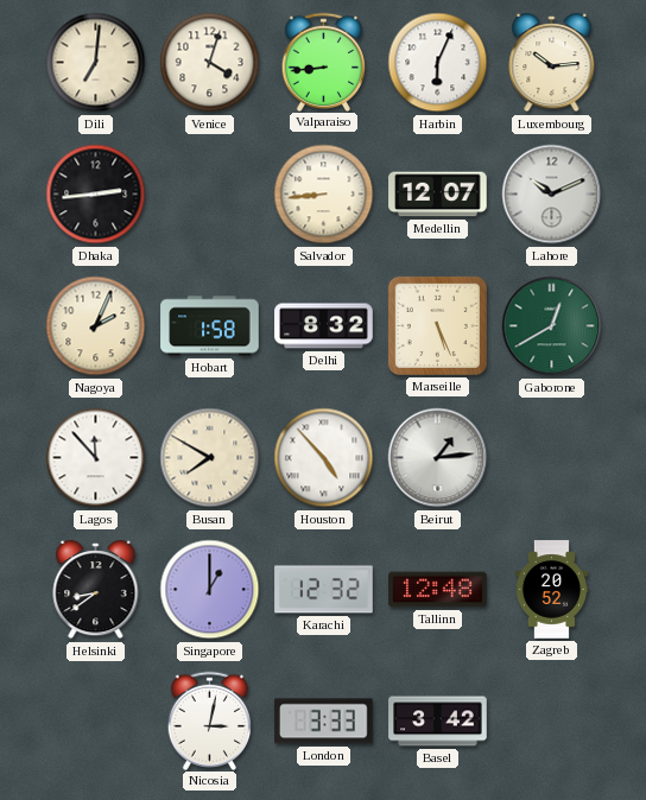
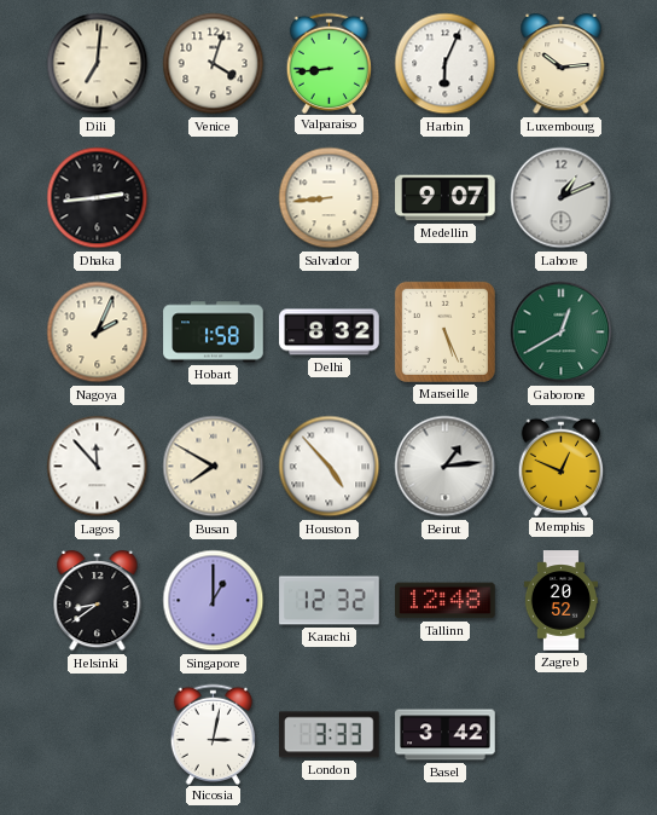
Medellin: 12:07 -> 9:07 (446, 198)
Lahore: 10:11 -> 1:11 (562, 198)
Memphis: none -> 12:49 (562, 466)
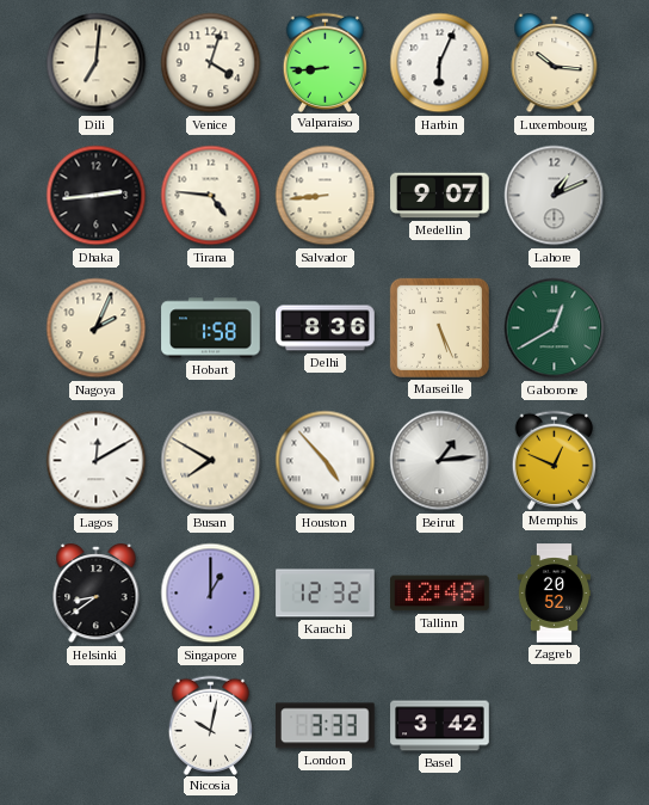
Luxembourg: 10:14 -> 10:16 (555, 64)
Tirana: none -> 4:46 (211, 196)
Delhi: 8:32 -> 8:36 (326, 328)
Lagos: 11:53 -> 12:10 (97, 461)
Nicosia: 3:02 -> 10:02 (211, 725)
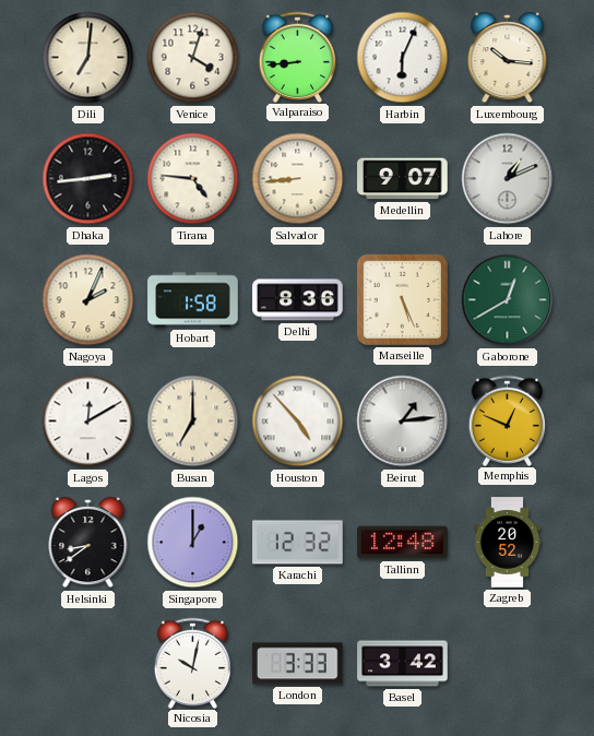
Busan: 7:50 -> 7:00 (193, 422)
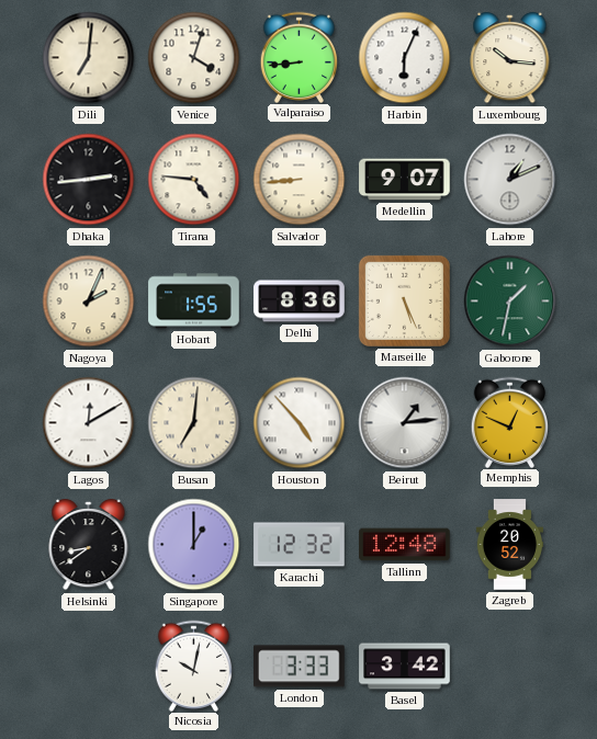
Hobart: 1:58 -> 1:55 (194, 302)
Gaborone: 12:40 -> 1:32 (510, 302)
Busan: 7:00 -> 7:01 (194, 423)
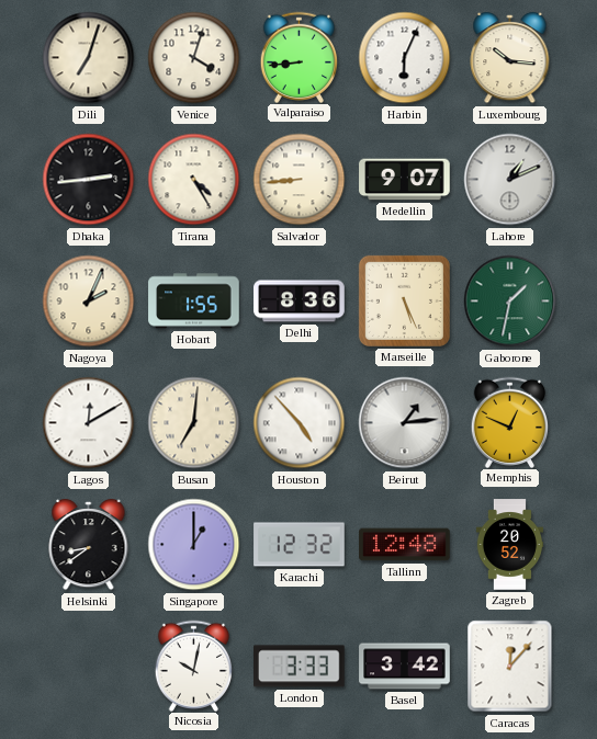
Dili: 7:01 -> 7:03 (89, 58)
Tirana: 4:46 -> 4:25 (194, 180)
Caracas: none -> 12:07 (510, 667)
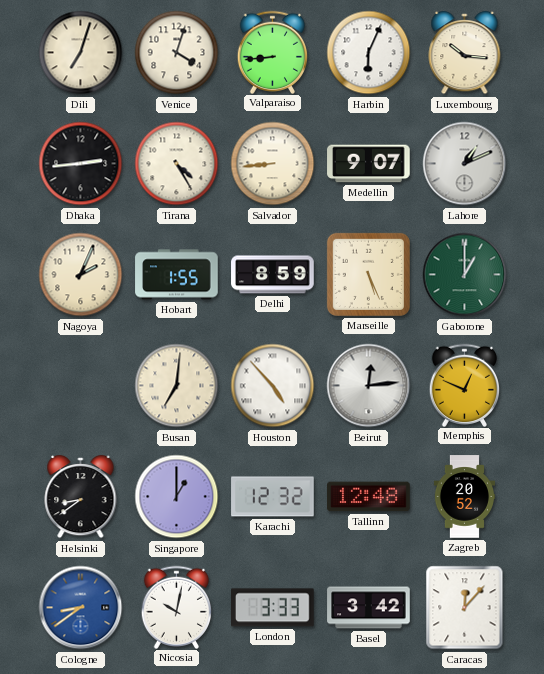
Delhi: 8:36 -> 8:59 (273, 275)
Gaborone: 1:32 -> 1:00 (465, 275)
Lagos: 12:10 -> none (89, 423)
Beirut: 1:14 -> 12:14 (369, 386)
Cologne: none -> 8:39 (81, 608)
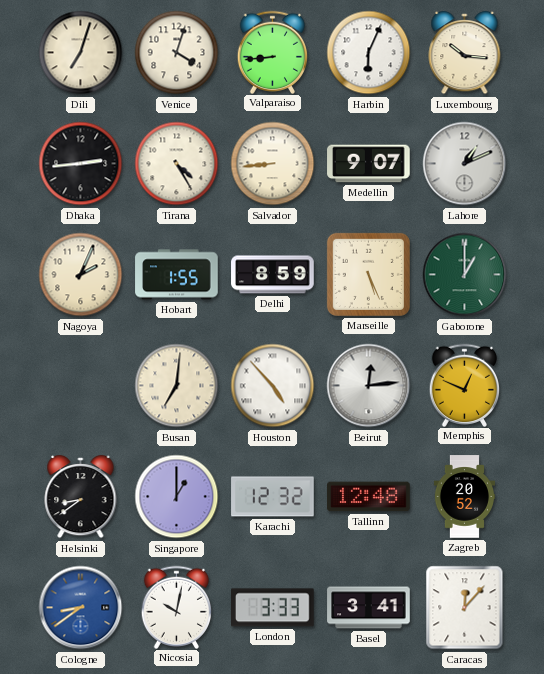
Basel: 3:42 -> 3:41 (369, 608)
